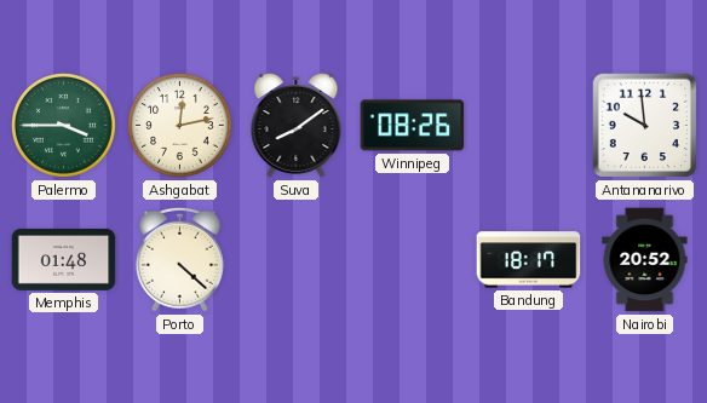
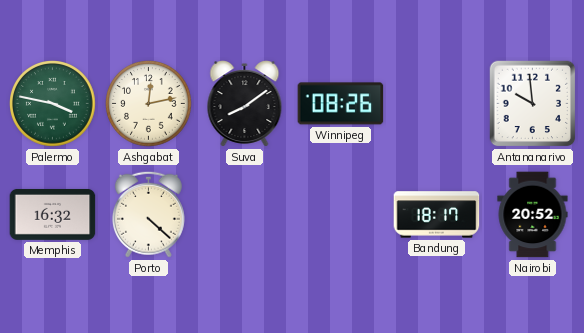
Palermo: 3:45 -> 3:47 (53, 104)
Memphis: 01:48 -> 16:32 (53, 214)
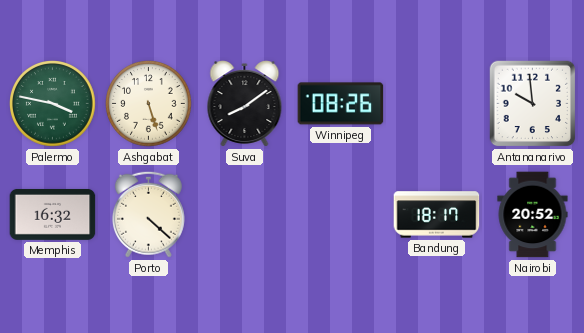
Ashgabat: 12:13 -> 5:27 (149, 104)
